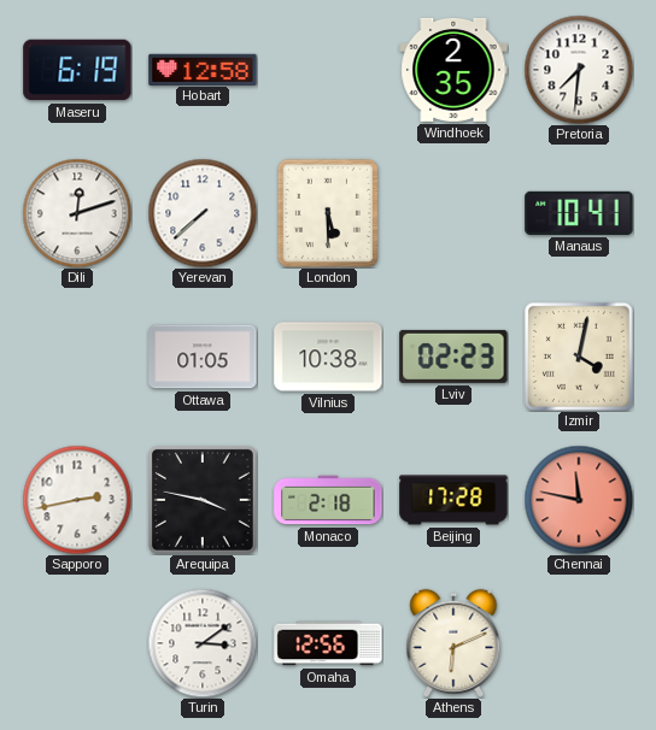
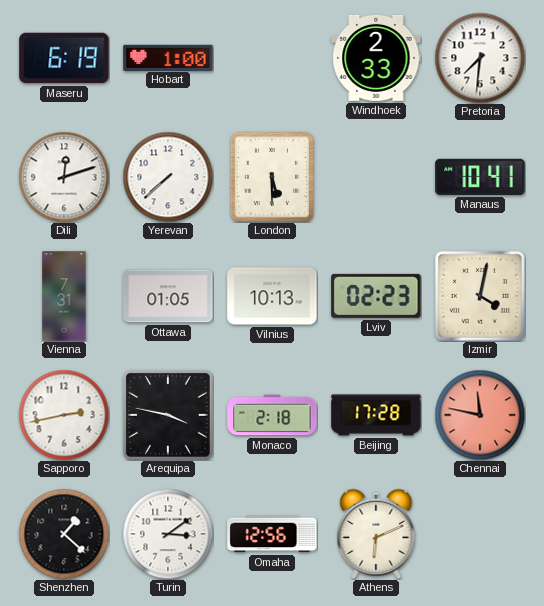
Hobart: 12:58 -> 1:00 (168, 57)
Windhoek: 2:35 -> 2:33 (376, 58)
Vienna: none -> 7:31 (64, 296)
Vilnius: 10:38 -> 10:13 (272, 296)
Shenzhen: none -> 1:22 (64, 534)
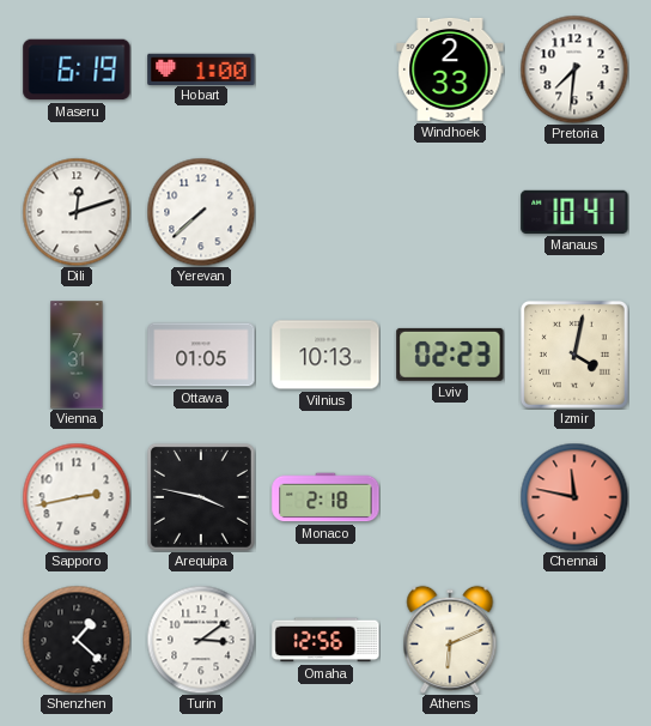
London: 5:30 -> none (272, 177)
Beijing: 17:28 -> none (376, 415)
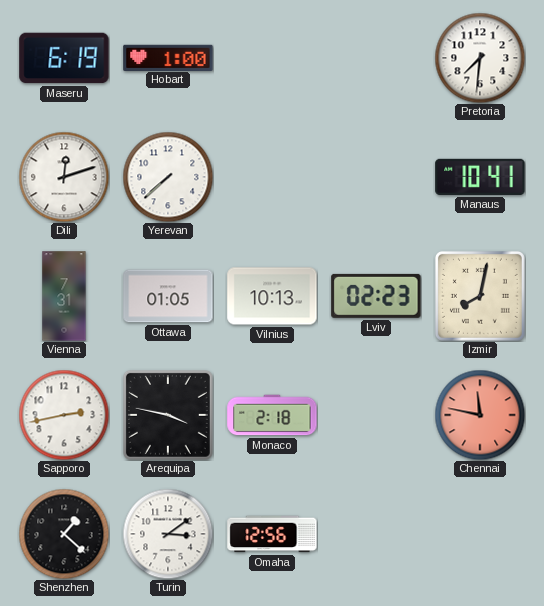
Windhoek: 2:33 -> none (450, 69)
Izmir: 4:02 -> 8:02 (480, 296)
Athens: 6:11 -> none (450, 640)
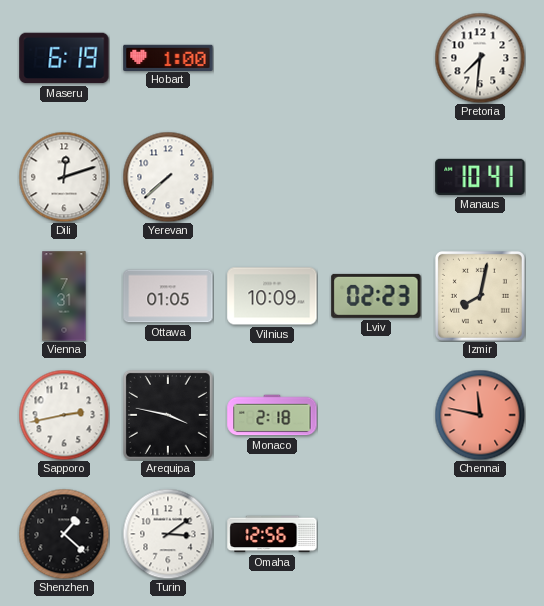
Vilnius: 10:13 -> 10:09 (272, 296)
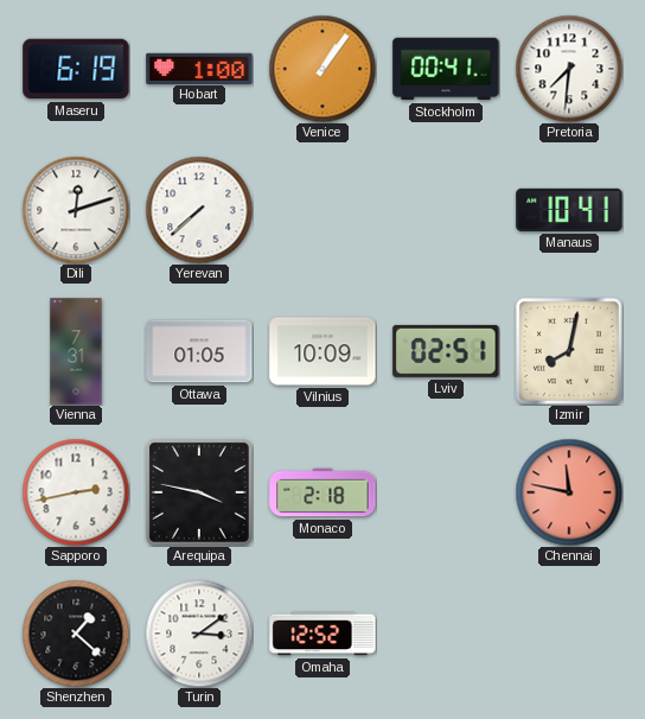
Venice: none -> 1:06 (322, 69)
Stockholm: none -> 00:41 (446, 69)
Lviv: 02:23 -> 02:51 (446, 351)
Omaha: 12:56 -> 12:52 (322, 634)
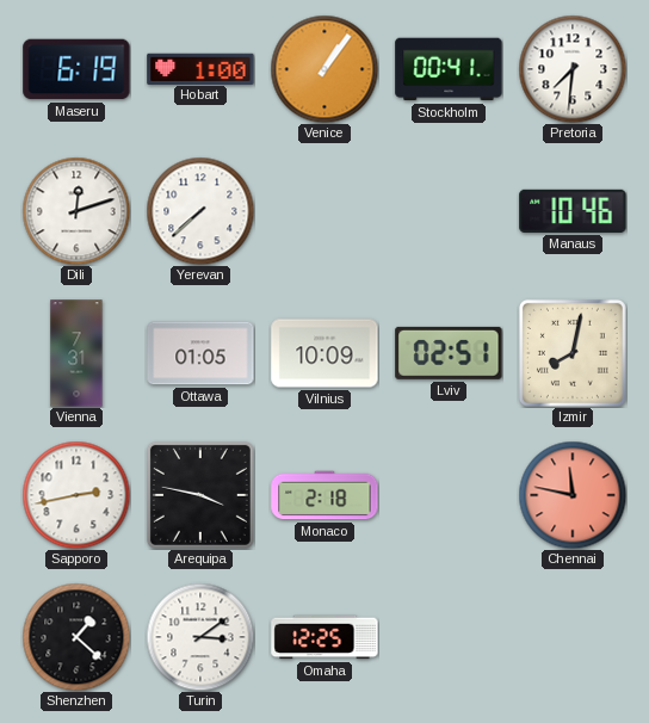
Manaus: 10:41 -> 10:46 (573, 211)
Omaha: 12:52 -> 12:25 (324, 637)
